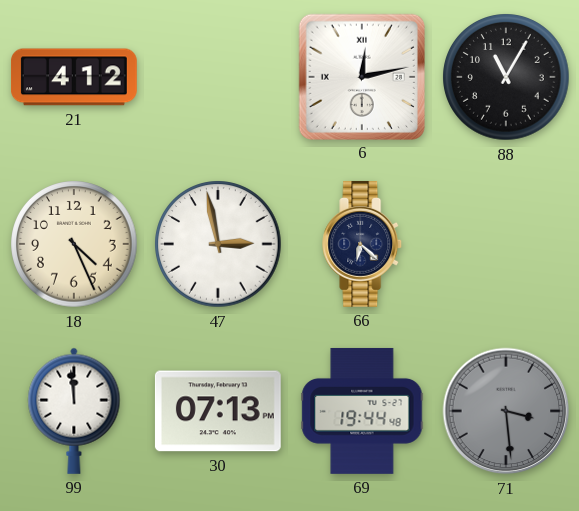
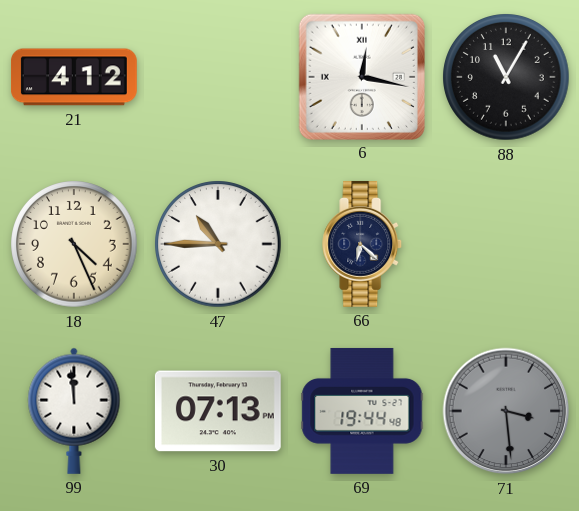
6: 12:13 -> 12:17 (361, 76)
47: 2:58 -> 10:45 (218, 244)
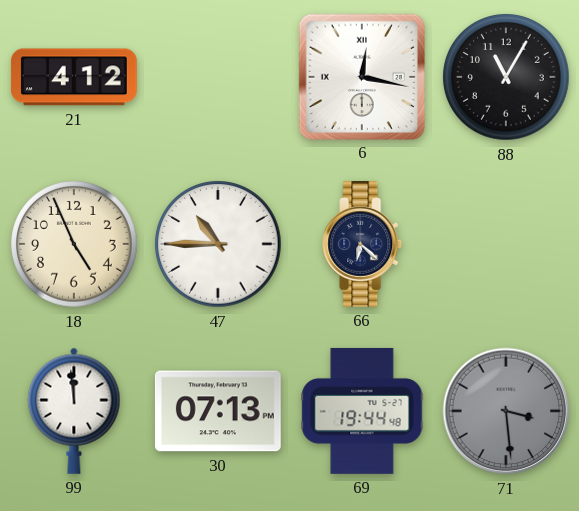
18: 4:26 -> 4:56 (74, 244)
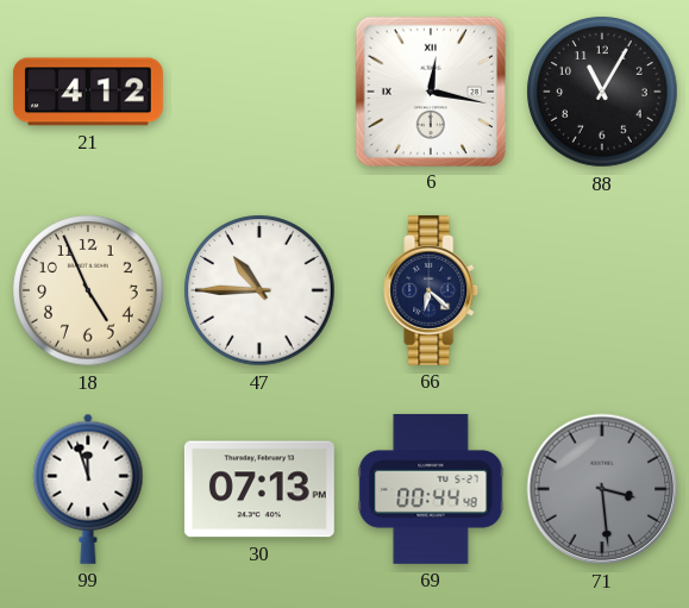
99: 11:59 -> 11:57 (88, 489)
69: 19:44 -> 00:44 (431, 489)
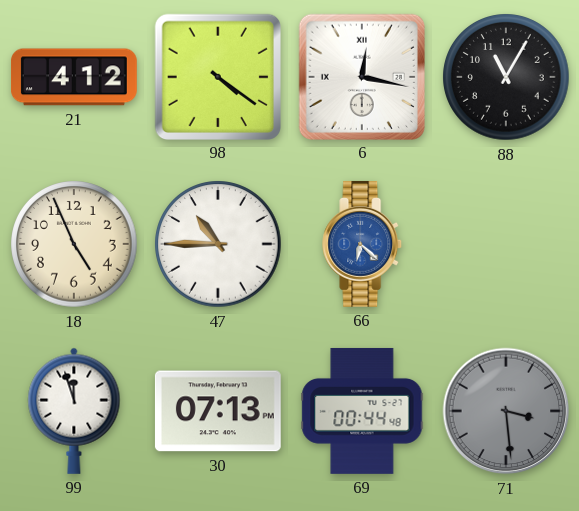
98: none -> 4:21 (217, 76)
66 dial: navy -> blue (363, 244)
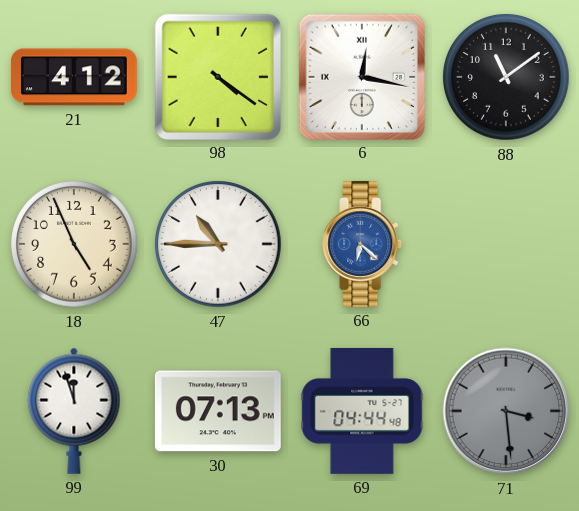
88: 11:05 -> 11:09 (506, 77)
69: 00:44 -> 04:44 (362, 411)
